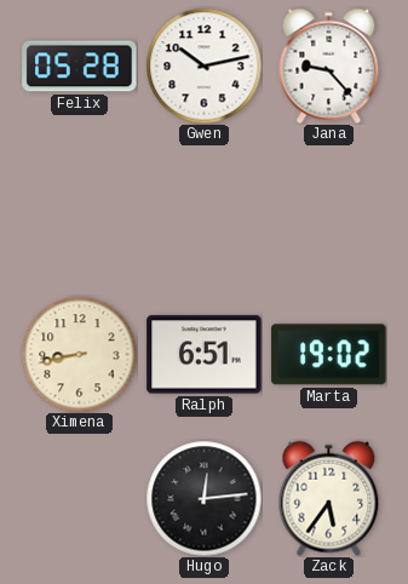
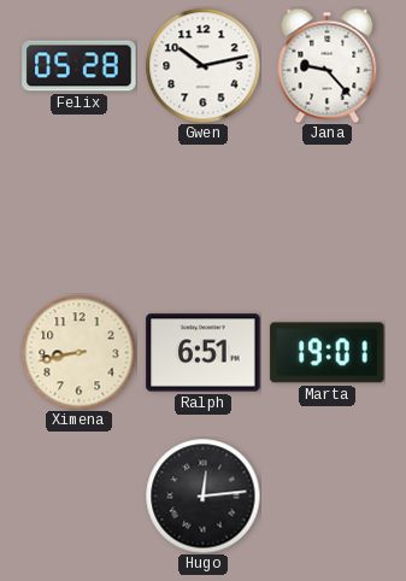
Marta: 19:02 -> 19:01 (328, 353)
Zack: 5:36 -> none (329, 498)
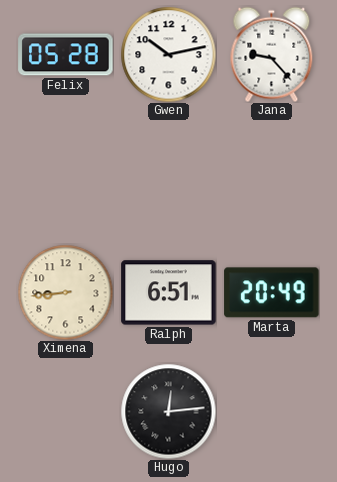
Ximena: 8:43 -> 8:44 (65, 292)
Marta: 19:01 -> 20:49 (272, 293)
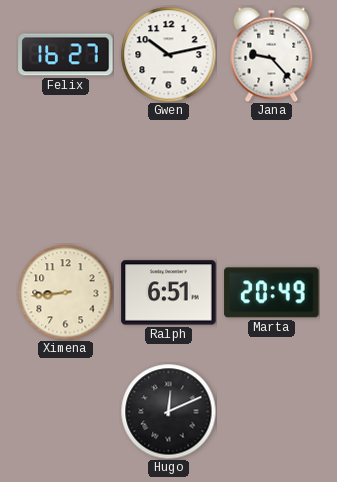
Felix: 05:28 -> 16:27 (66, 55)
Hugo: 12:14 -> 12:11 (168, 411)
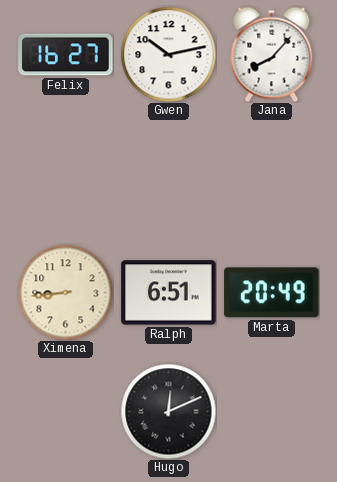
Jana: 9:23 -> 8:07 (272, 54)
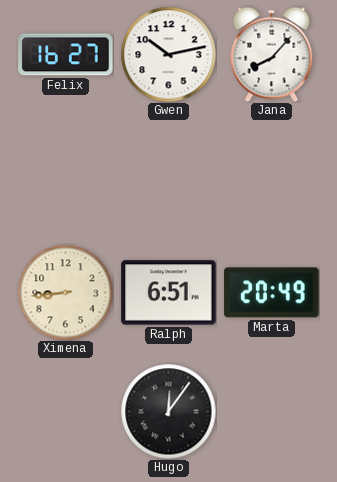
Hugo: 12:11 -> 12:06 (168, 411)
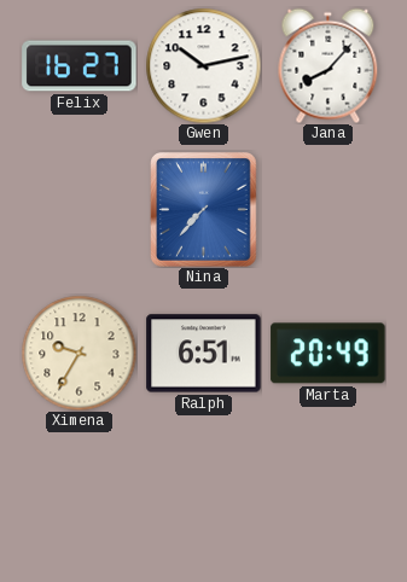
Nina: none -> 7:37 (204, 210)
Ximena: 8:44 -> 9:35 (79, 353)
Hugo: 12:06 -> none (168, 411)
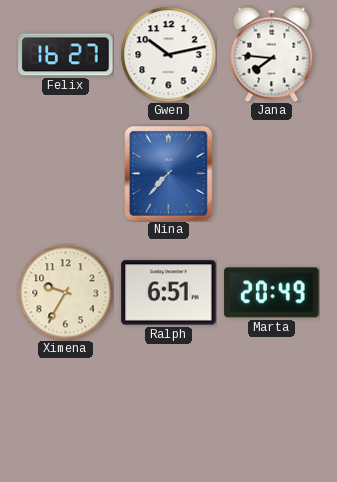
Jana: 8:07 -> 7:46 (272, 54)
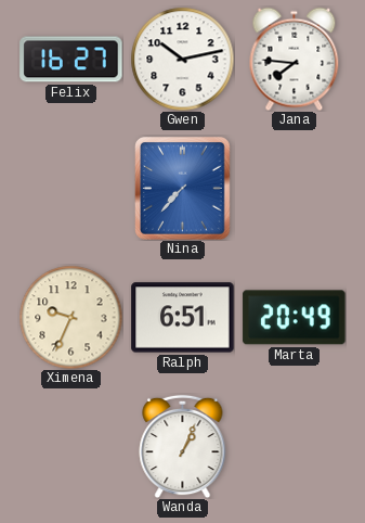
Ximena: 9:35 -> 9:34 (70, 317)
Wanda: none -> 1:04 (183, 446)
